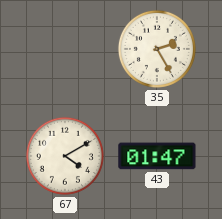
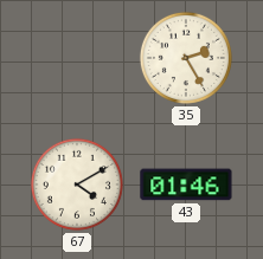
43: 01:47 -> 01:46 (186, 184)
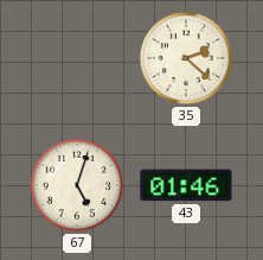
35: 2:25 -> 2:22 (186, 58)
67: 4:10 -> 5:03 (77, 185)
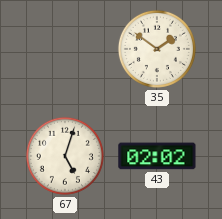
35: 2:22 -> 1:51 (157, 49)
43: 01:46 -> 02:02 (157, 156)
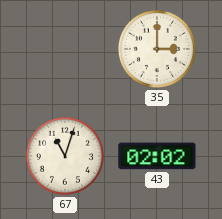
35: 1:51 -> 3:00 (157, 49)
67: 5:03 -> 11:03 (65, 156)
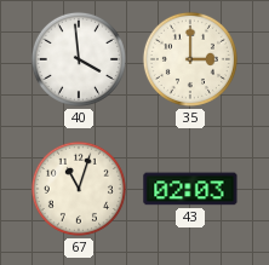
40: none -> 3:59 (79, 59)
43: 02:02 -> 02:03 (190, 189)
